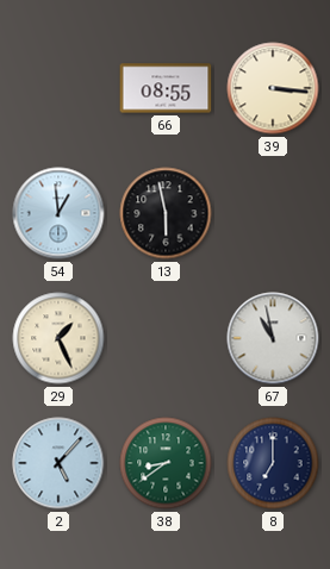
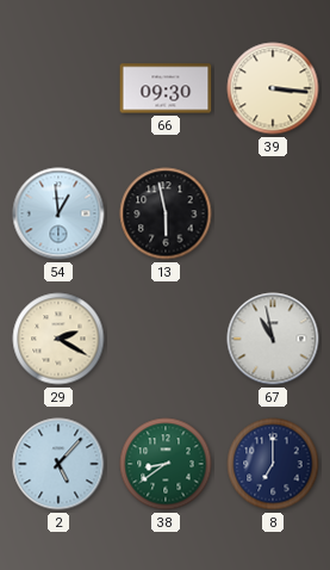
66: 08:55 -> 09:30 (166, 88)
29: 1:26 -> 2:20 (58, 339)
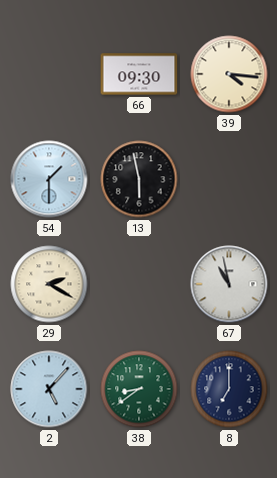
39: 3:16 -> 4:16 (229, 74)
54: 12:59 -> 1:30 (49, 179)
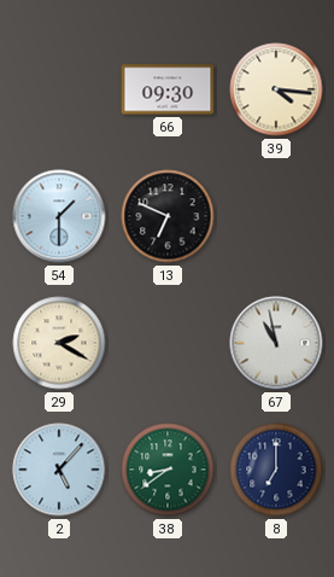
13: 5:58 -> 6:49 (168, 216)
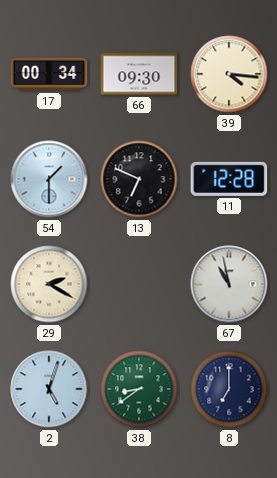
17: none -> 00:34 (49, 74)
11: none -> 12:28 (229, 179)
2: 5:07 -> 5:03 (49, 389)
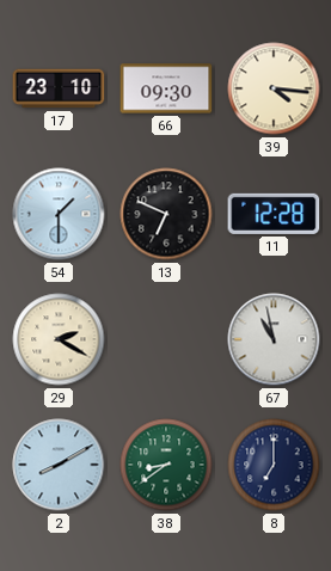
17: 00:34 -> 23:10 (59, 88)
2: 5:03 -> 8:10 (59, 465)
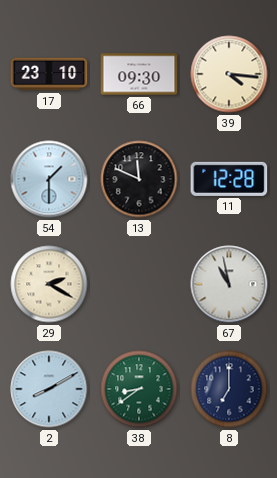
13: 6:49 -> 11:49 (139, 179)
